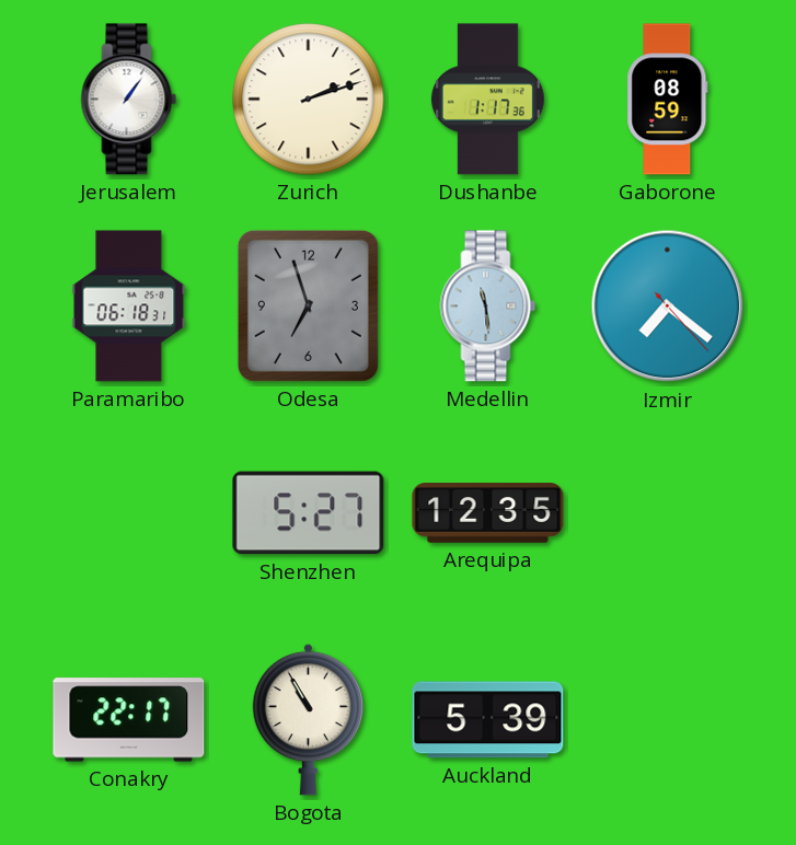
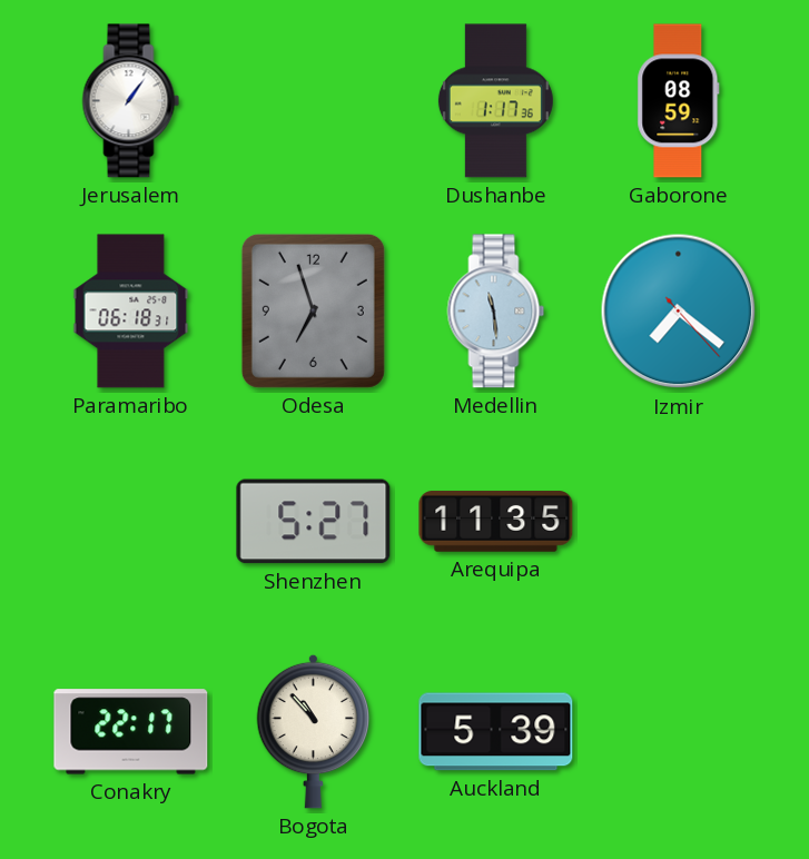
Zurich: 2:12 -> none (309, 100)
Arequipa: 12:35 -> 11:35 (496, 522)
Bogota: 10:55 -> 10:53 (314, 731)
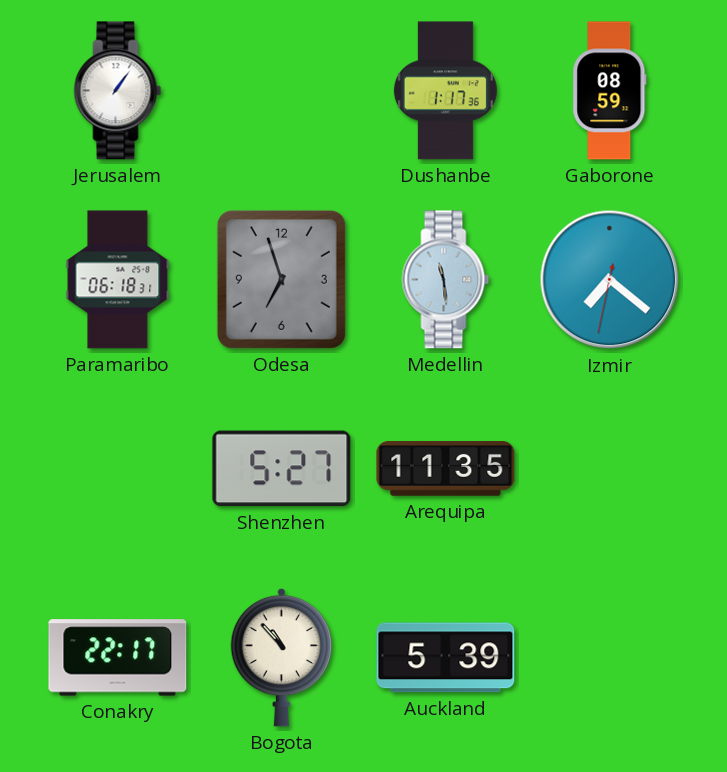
Izmir: 7:21:23 -> 7:21:32 (610, 280)
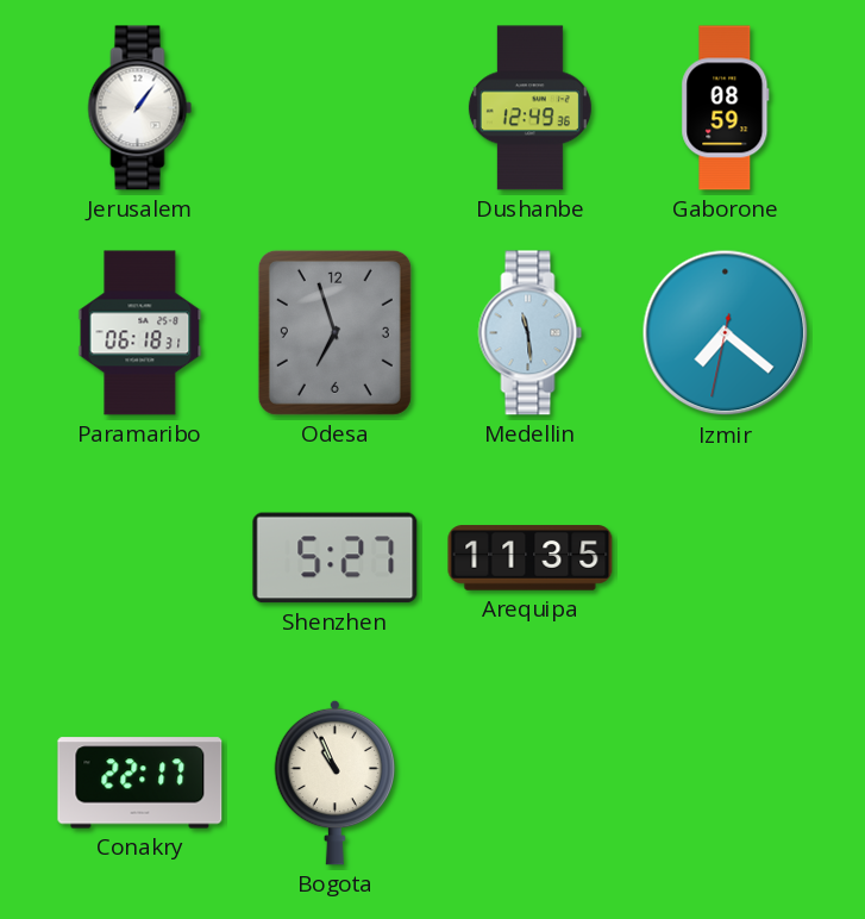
Dushanbe: 1:17 -> 12:49 (529, 108)
Bogota: 10:53 -> 10:56 (336, 782)
Auckland: 5:39 -> none (446, 658)
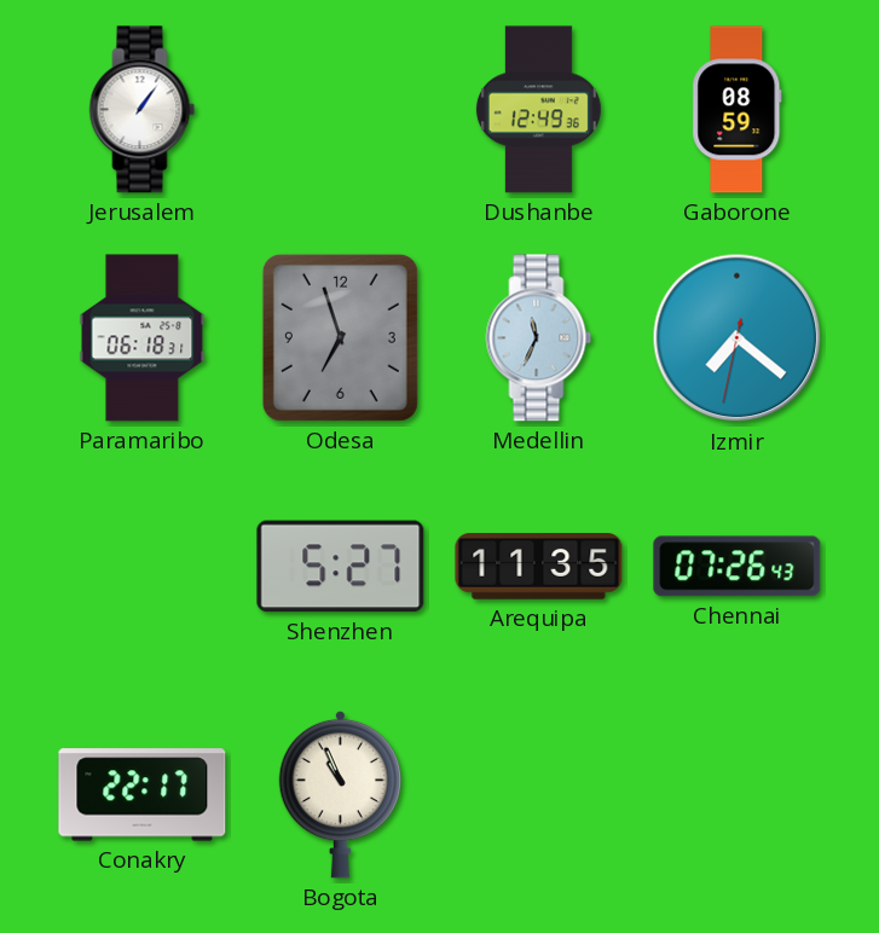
Medellin: 11:29 -> 11:34 (539, 338)
Chennai: none -> 07:26 (738, 567)
